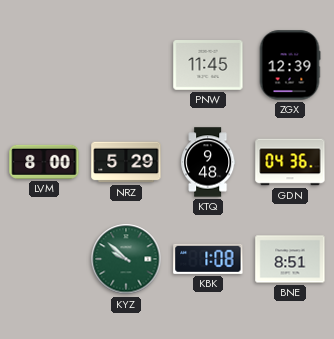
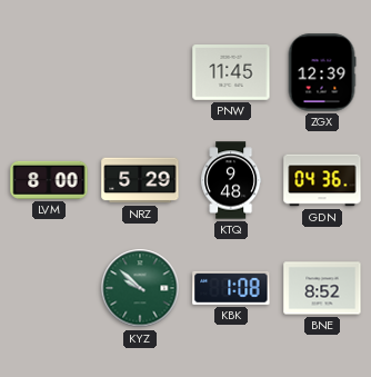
BNE: 8:51 -> 8:52 (322, 288)
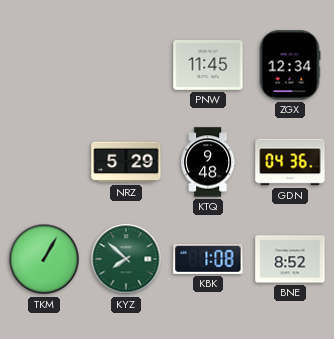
ZGX: 12:39 -> 12:34 (290, 65)
LVM: 8:00 -> none (49, 180)
TKM: none -> 1:05 (44, 259)
KYZ: 9:52 -> 7:52 (126, 259)
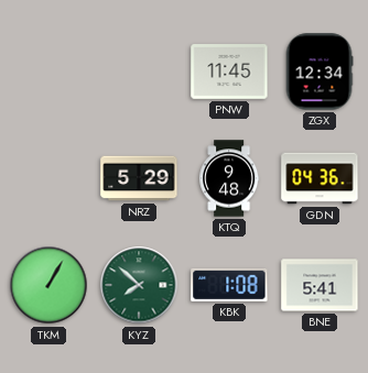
BNE: 8:52 -> 5:41 (320, 285)
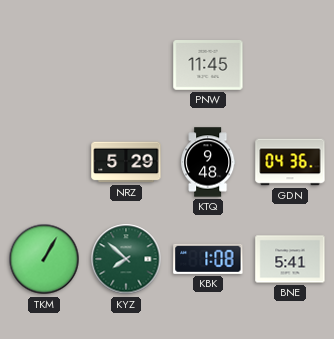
ZGX: 12:34 -> none (320, 72)
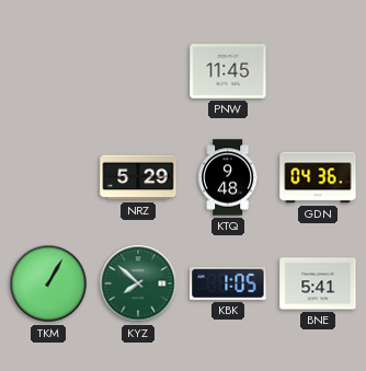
KBK: 1:08 -> 1:05 (228, 283)
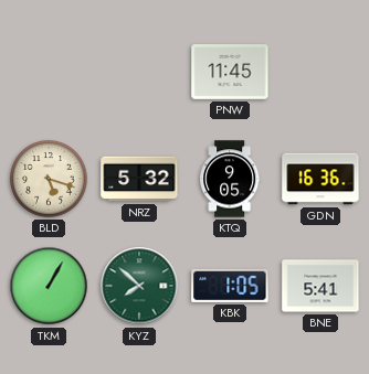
BLD: none -> 5:18 (49, 179)
NRZ: 5:29 -> 5:32 (139, 179)
KTQ: 9:48 -> 9:05 (230, 179)
GDN: 04:36 -> 16:36 (320, 179)
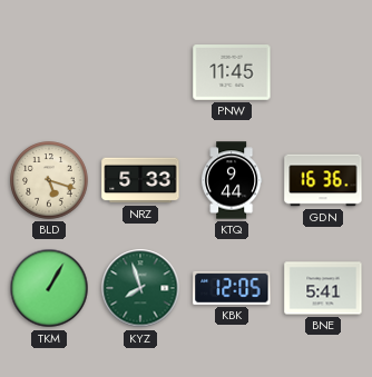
NRZ: 5:32 -> 5:33 (140, 180)
KTQ: 9:05 -> 9:44 (232, 180)
KYZ: 7:52 -> 7:57 (140, 288)
KBK: 1:05 -> 12:05 (232, 288)
